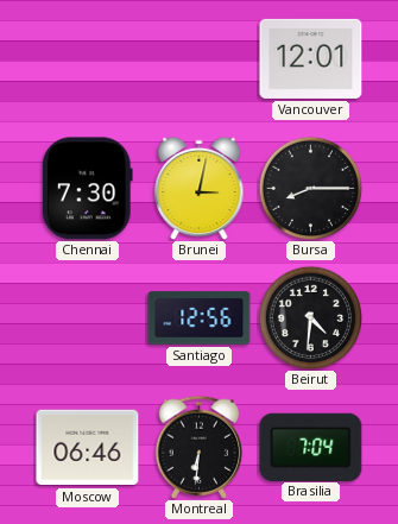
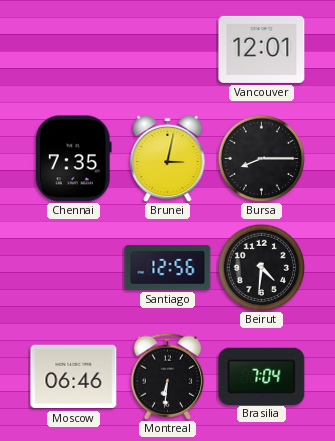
Chennai: 7:30 -> 7:35 (73, 159)
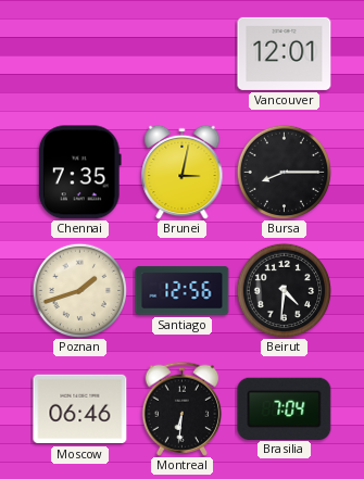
Poznan: none -> 1:42 (79, 290)
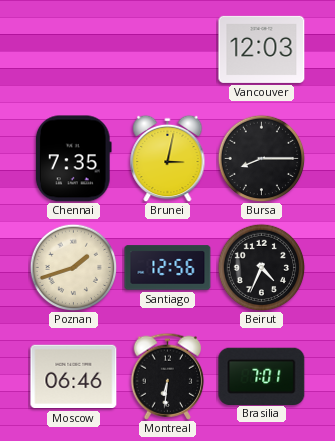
Vancouver: 12:01 -> 12:03 (262, 49)
Beirut: 4:31 -> 4:34 (261, 267)
Brasilia: 7:04 -> 7:01 (262, 376)
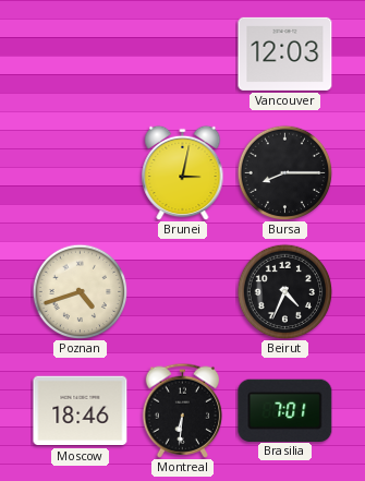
Chennai: 7:35 -> none (73, 159)
Poznan: 1:42 -> 4:42 (80, 291)
Santiago: 12:56 -> none (168, 268)
Moscow: 06:46 -> 18:46 (81, 411)
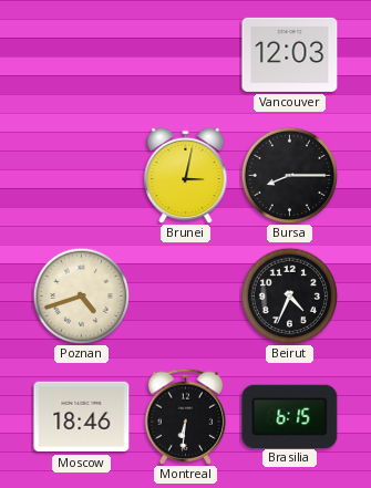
Brasilia: 7:01 -> 6:15 (290, 416)
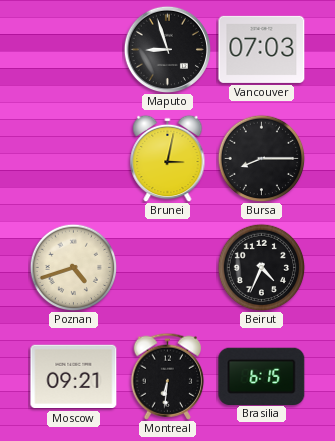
Maputo: none -> 8:57 (167, 49)
Vancouver: 12:03 -> 07:03 (262, 49)
Moscow: 18:46 -> 09:21 (74, 377)
